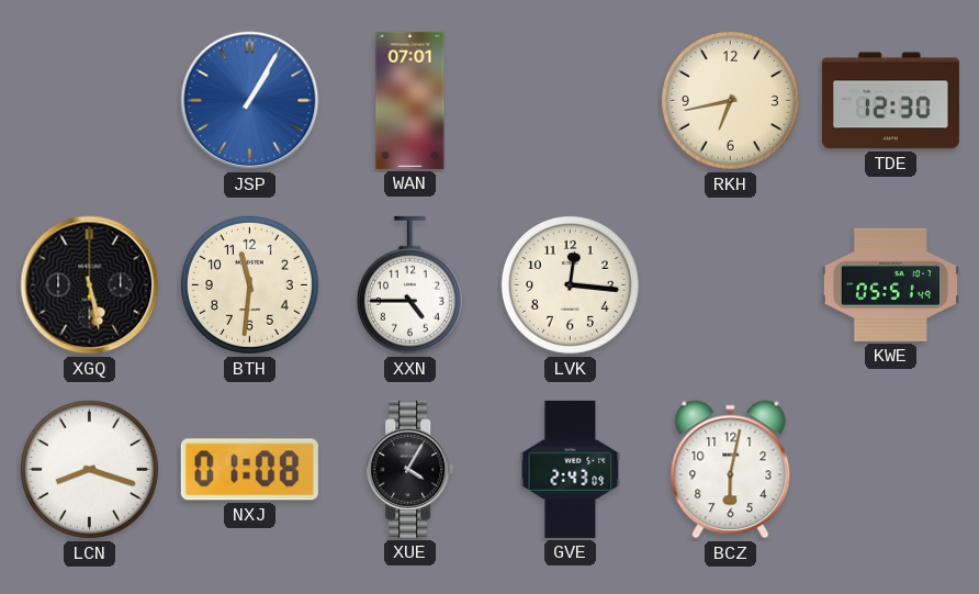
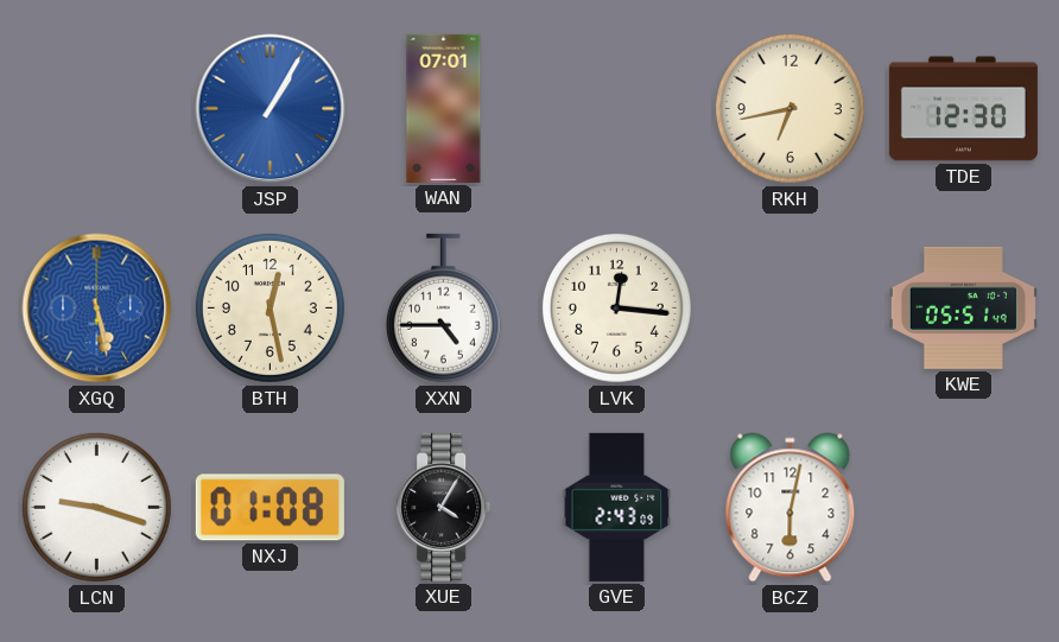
XGQ dial: black -> blue (97, 309)
BTH: 11:31 -> 12:28 (269, 307)
LCN: 8:18 -> 9:18 (96, 507)
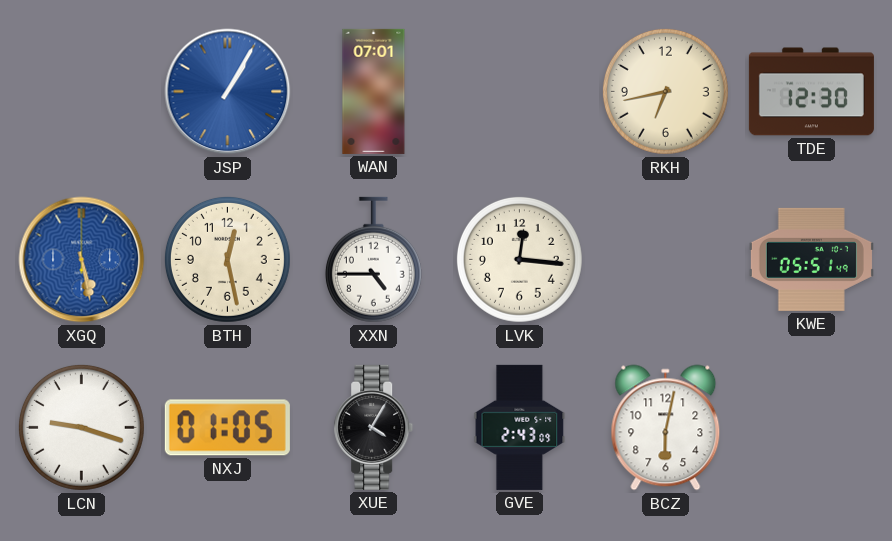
NXJ: 01:08 -> 01:05 (227, 428)
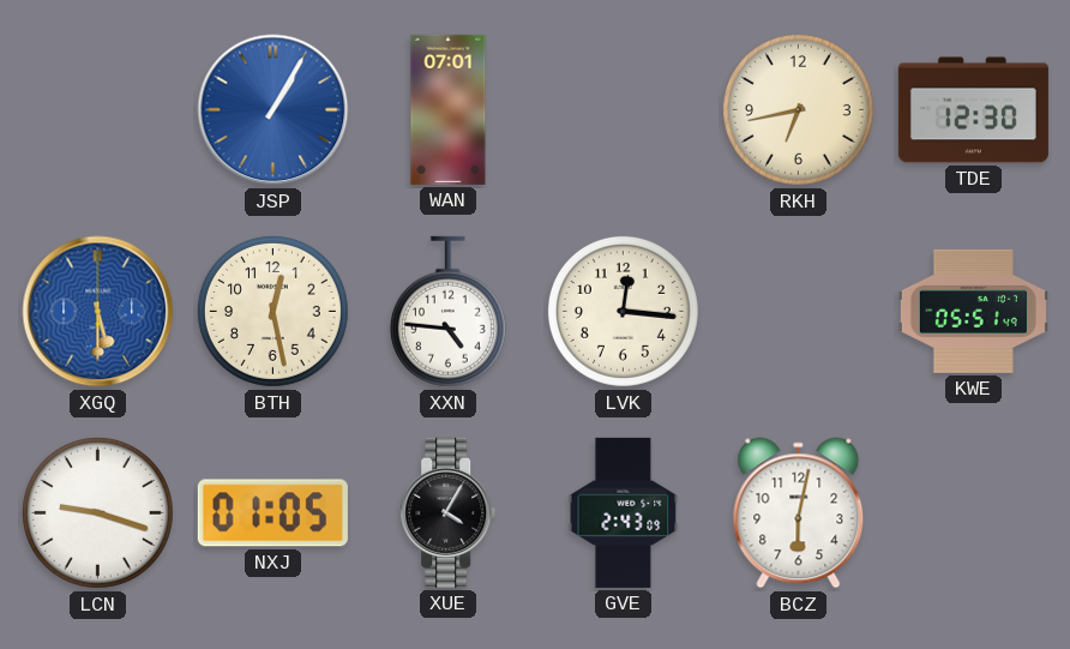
XGQ: 5:28 -> 5:30 (98, 312)
XXN: 4:45 -> 4:46 (447, 312)
